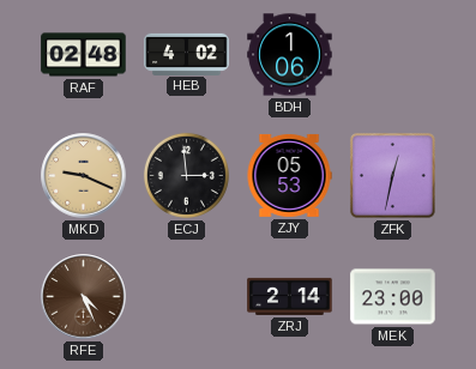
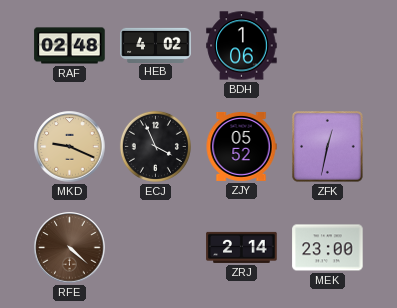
ECJ: 2:59 -> 3:56 (155, 146)
ZJY: 05:53 -> 05:52 (241, 146)
RFE: 4:26 -> 4:22 (70, 248)
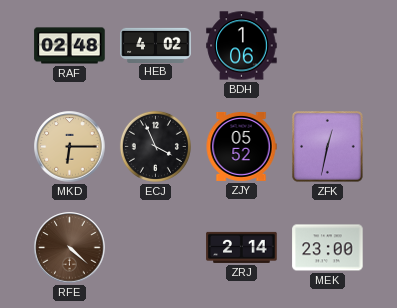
MKD: 9:19 -> 6:15 (70, 147)
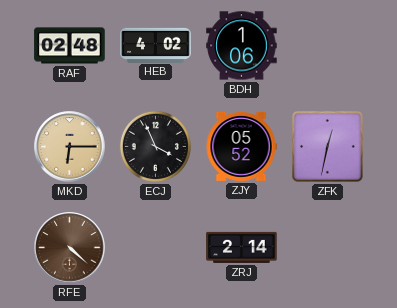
MEK: 23:00 -> none (328, 248)
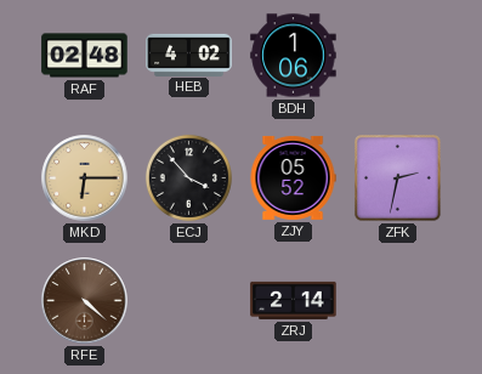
ECJ: 3:56 -> 3:53 (188, 177)
ZFK: 12:32 -> 2:32 (398, 178)
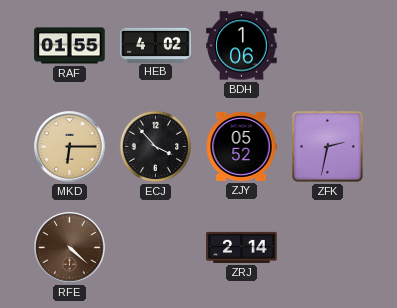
RAF: 02:48 -> 01:55 (70, 46)
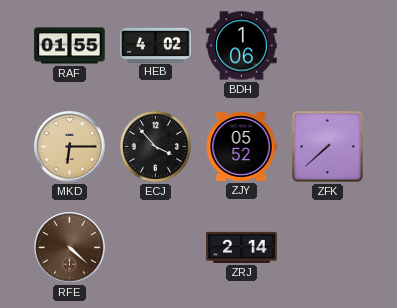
ZFK: 2:32 -> 7:38 (328, 147)
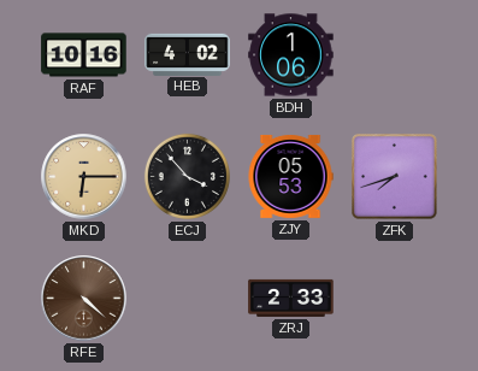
RAF: 01:55 -> 10:16 (84, 55)
ZJY: 05:52 -> 05:53 (290, 176)
ZFK: 7:38 -> 7:42 (395, 177)
ZRJ: 2:14 -> 2:33 (291, 298)
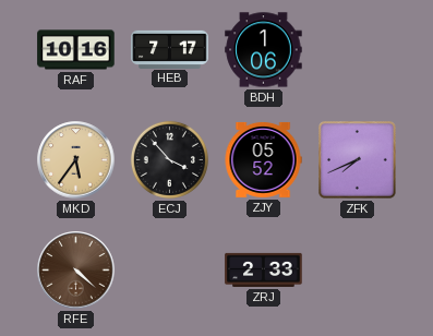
HEB: 4:02 -> 7:17 (170, 49)
MKD: 6:15 -> 5:36 (76, 160)
ZJY: 05:53 -> 05:52 (263, 159)
ZFK: 7:42 -> 7:41 (358, 160)
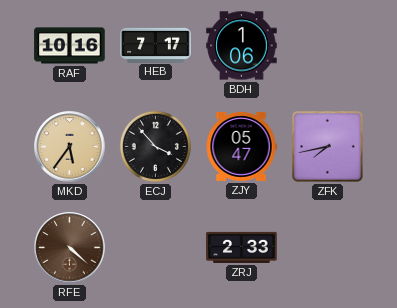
ZJY: 05:52 -> 05:47 (241, 146)
ZFK: 7:41 -> 7:43 (328, 147)
